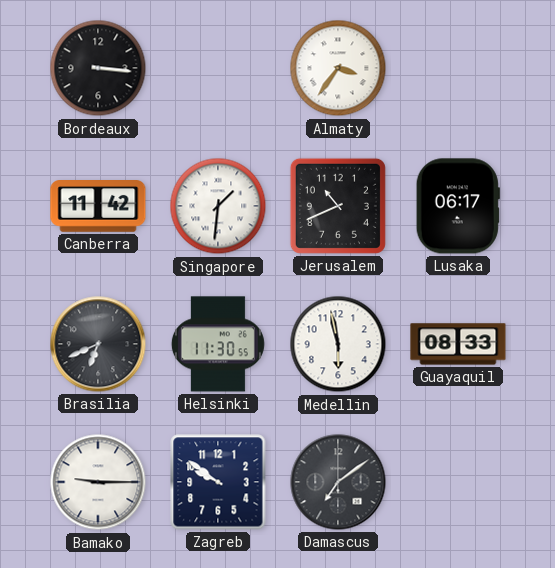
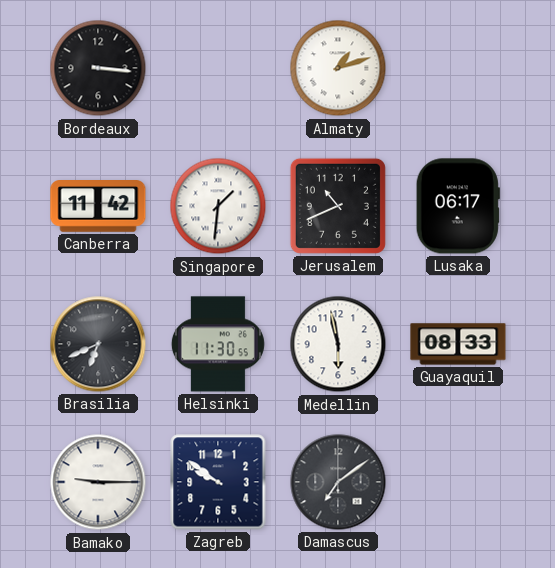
Almaty: 3:36 -> 1:12 (338, 68)
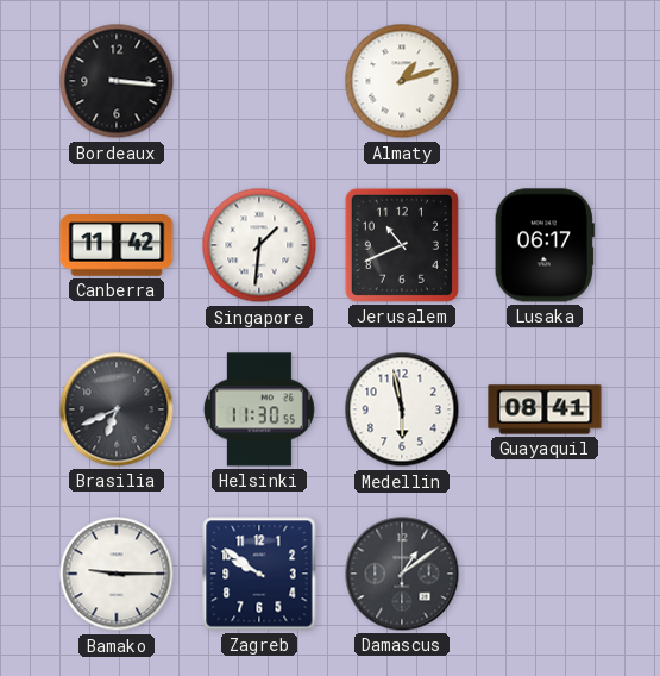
Guayaquil: 08:33 -> 08:41 (545, 409)
Damascus: 7:09 -> 1:09 (402, 574)
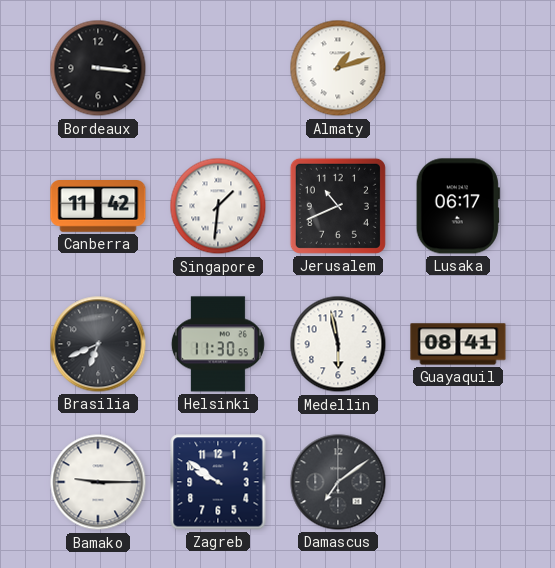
Damascus: 1:09 -> 7:09 (338, 482)
